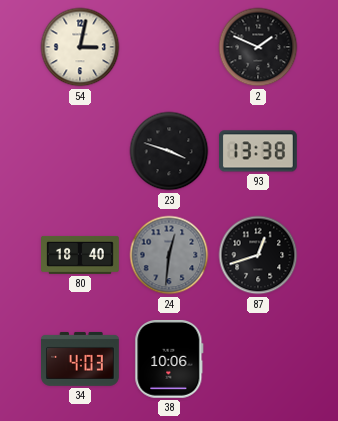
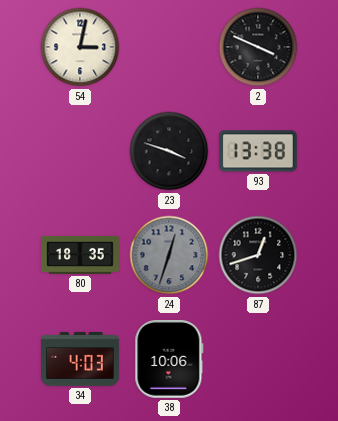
2: 1:49 -> 3:49 (258, 47)
80: 18:40 -> 18:35 (81, 255)
24: 12:31 -> 12:33 (169, 255)
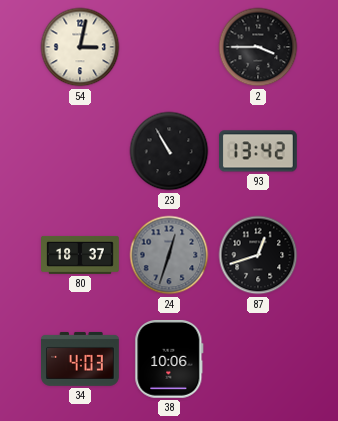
2: 3:49 -> 3:45 (258, 47)
23: 3:48 -> 10:55 (169, 151)
93: 13:38 -> 13:42 (258, 151)
80: 18:35 -> 18:37 (81, 255)
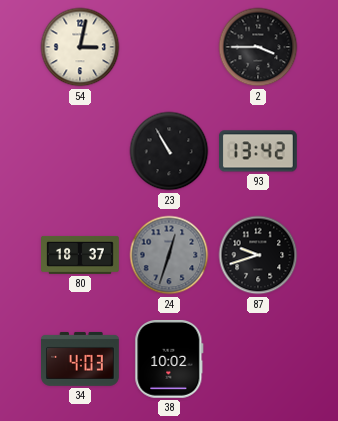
87: 12:42 -> 9:42 (258, 255)
38: 10:06 -> 10:02 (169, 359)
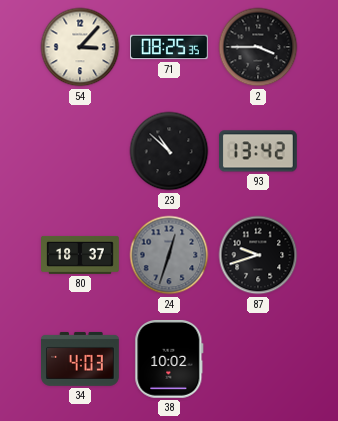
54: 3:02 -> 3:07 (80, 47)
71: none -> 08:25 (170, 47)
23: 10:55 -> 10:52 (169, 151)
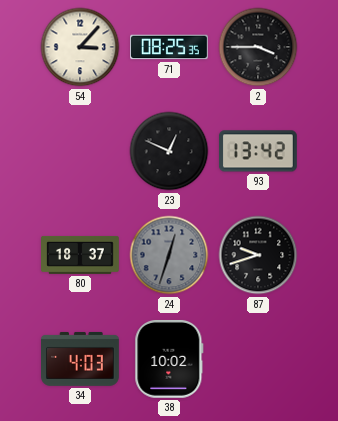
23: 10:52 -> 12:49 (169, 151)
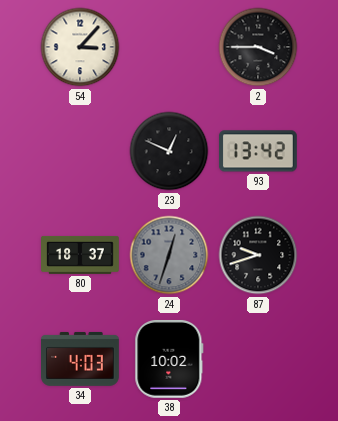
71: 08:25 -> none (170, 47)
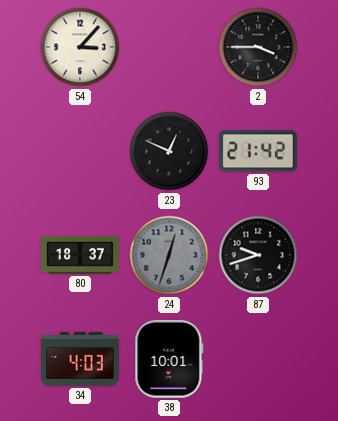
93: 13:42 -> 21:42 (258, 151)
38: 10:02 -> 10:01 (169, 359)
